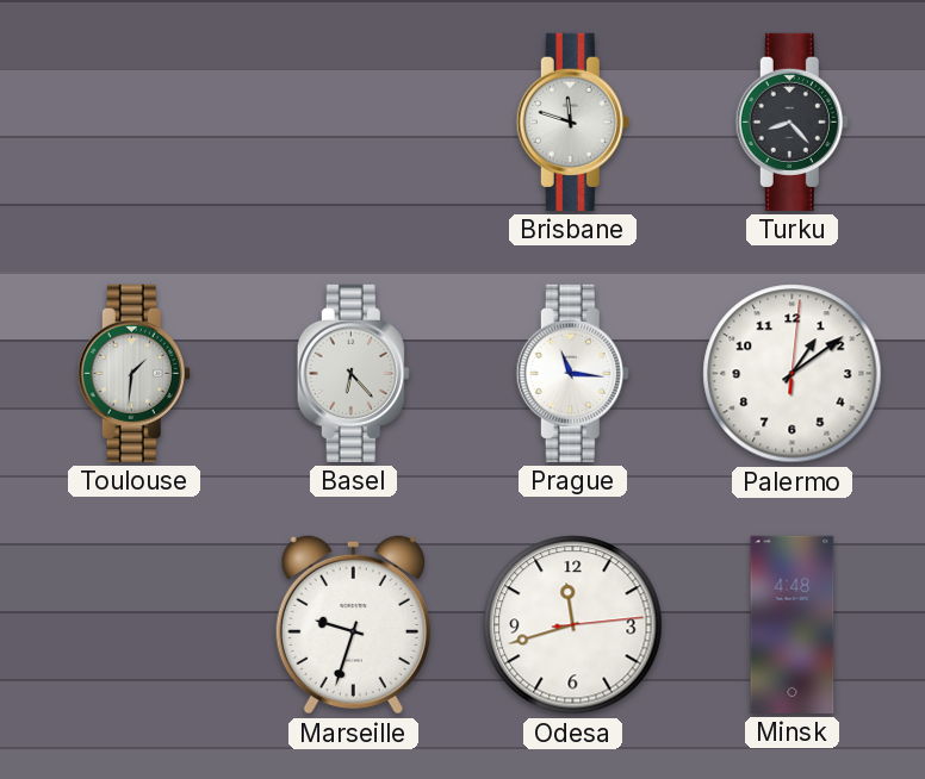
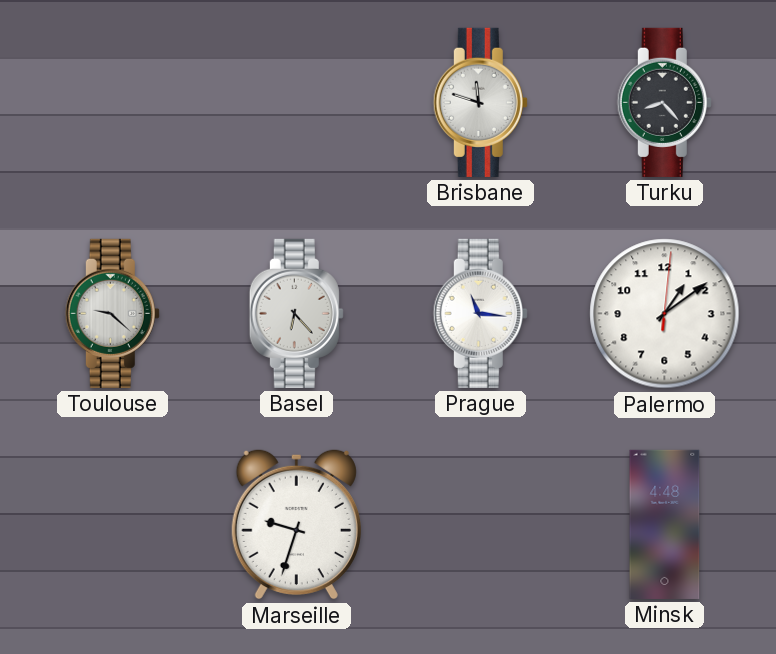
Toulouse: 1:31 -> 9:22 (112, 313)
Odesa: 11:42 -> none (573, 625)
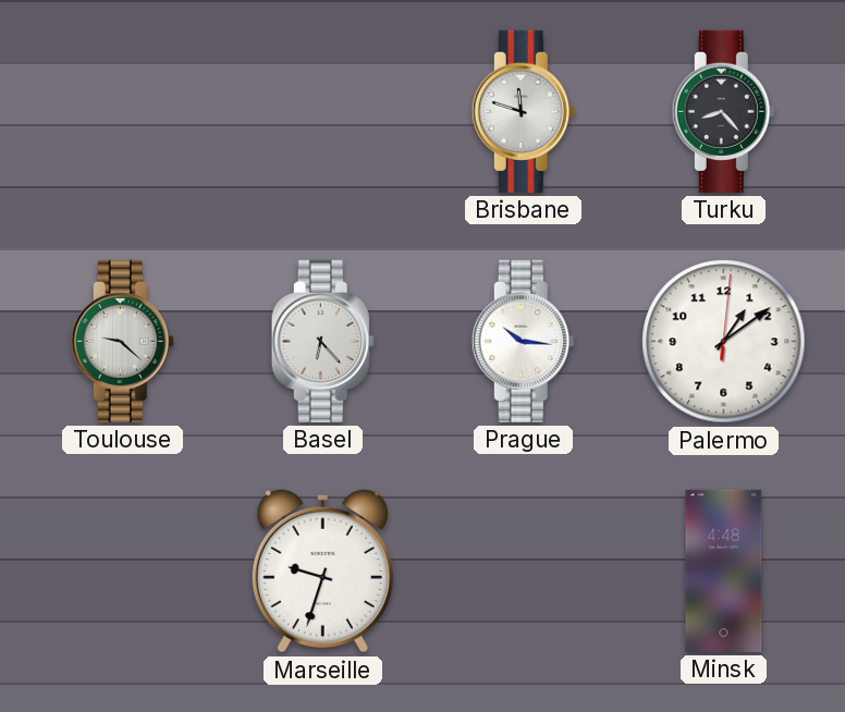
Prague: 11:16 -> 10:16 (523, 341)
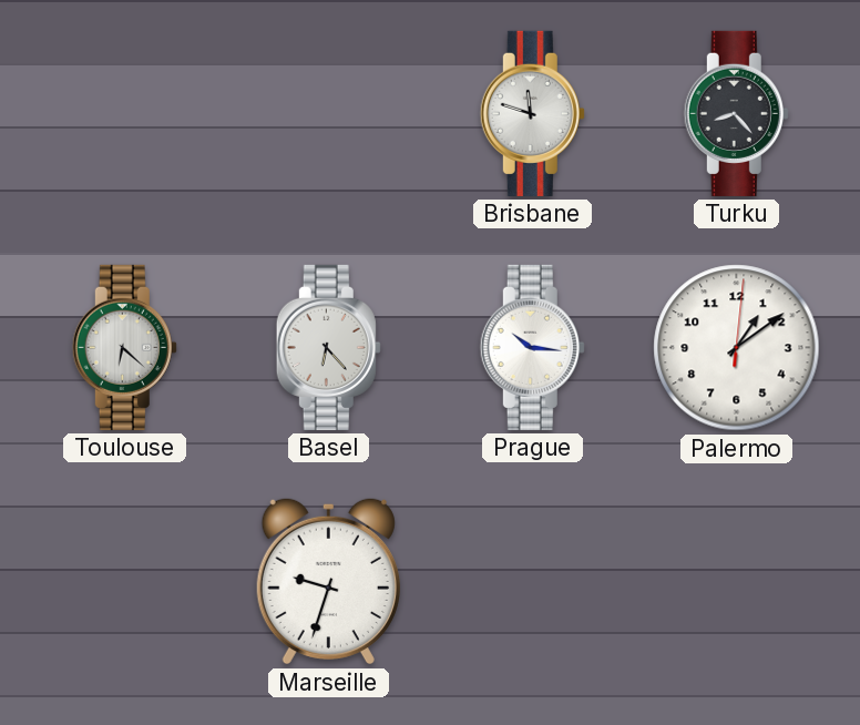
Toulouse: 9:22 -> 6:22 (124, 347)
Minsk: 4:48 -> none (724, 570)
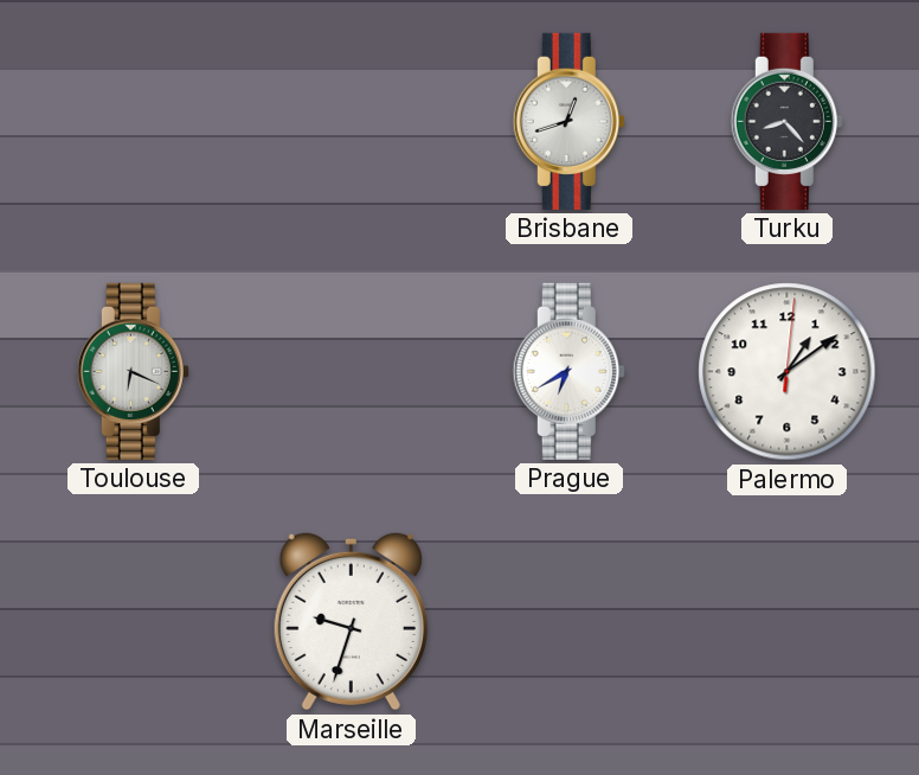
Brisbane: 11:48 -> 12:42 (568, 121)
Toulouse: 6:22 -> 6:19 (133, 371)
Basel: 6:23 -> none (328, 347)
Prague: 10:16 -> 6:40 (568, 371)
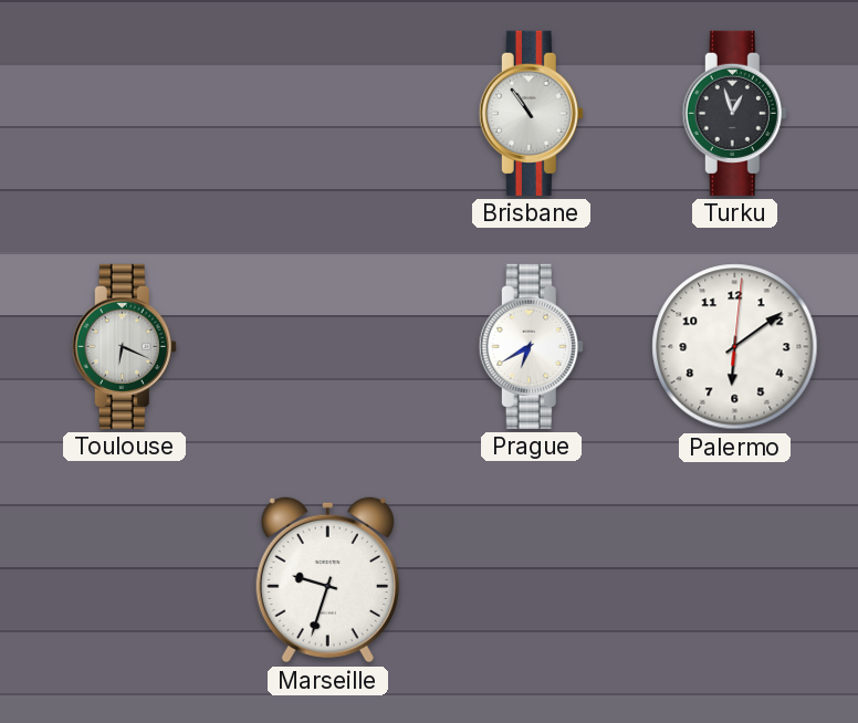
Brisbane: 12:42 -> 10:54 (531, 113)
Turku: 8:23 -> 12:57 (734, 113)
Palermo: 1:09 -> 6:09 (735, 347)
